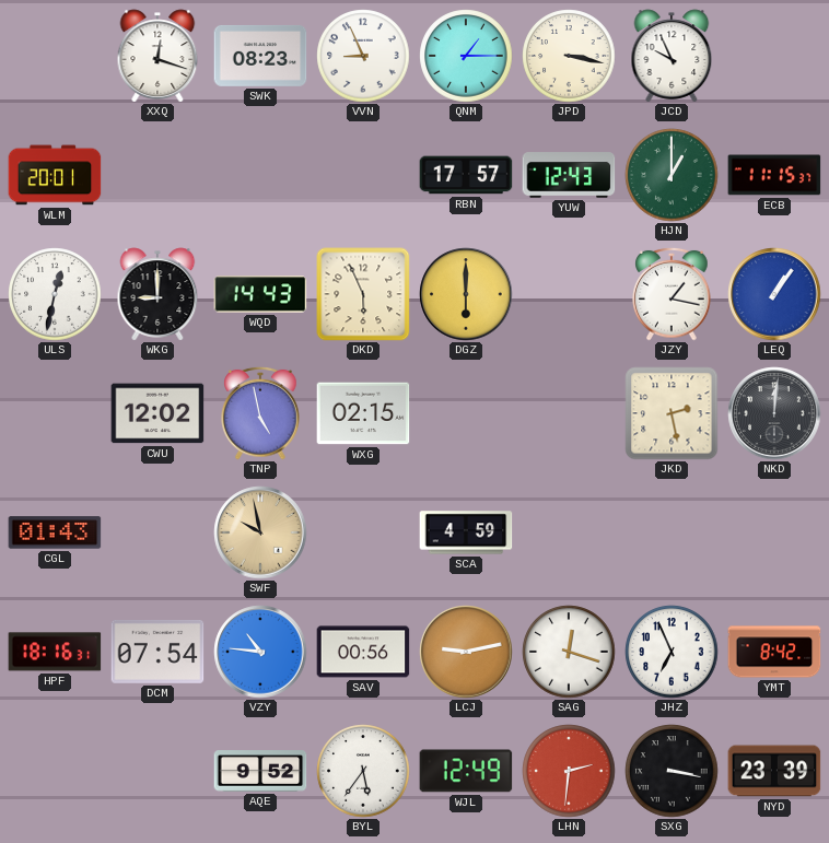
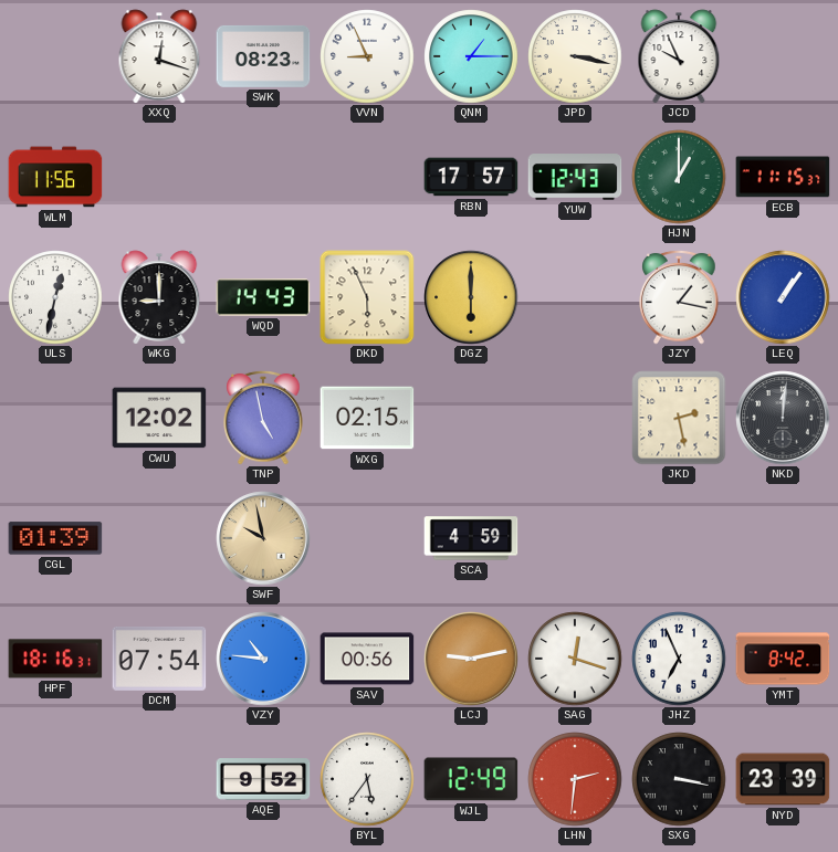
WLM: 20:01 -> 11:56 (55, 177)
CGL: 01:43 -> 01:39 (55, 538)
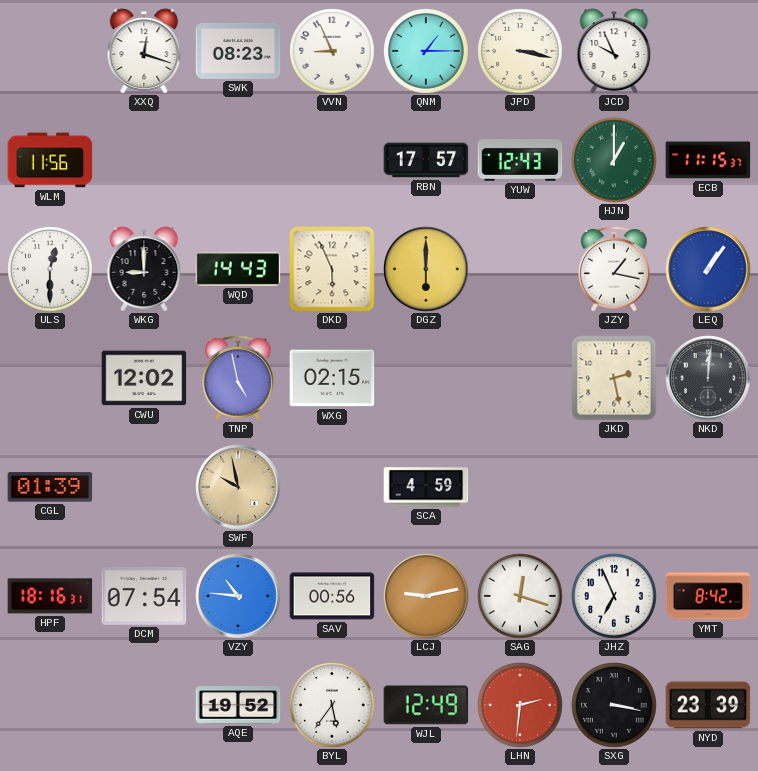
ULS: 12:32 -> 12:30 (50, 269)
AQE: 9:52 -> 19:52 (238, 705)
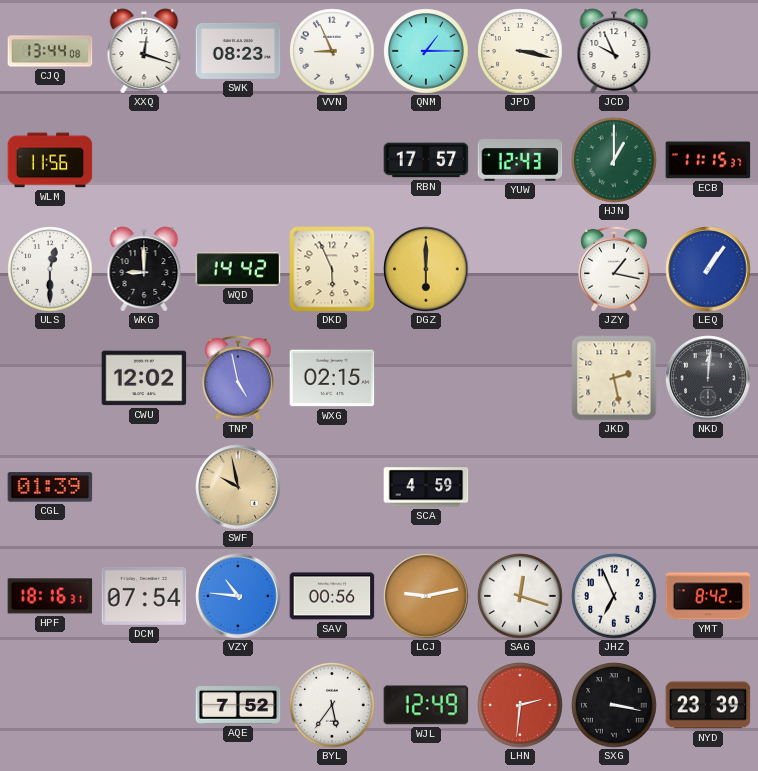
CJQ: none -> 13:44 (50, 51)
WQD: 14:43 -> 14:42 (238, 269)
AQE: 19:52 -> 7:52 (238, 705)
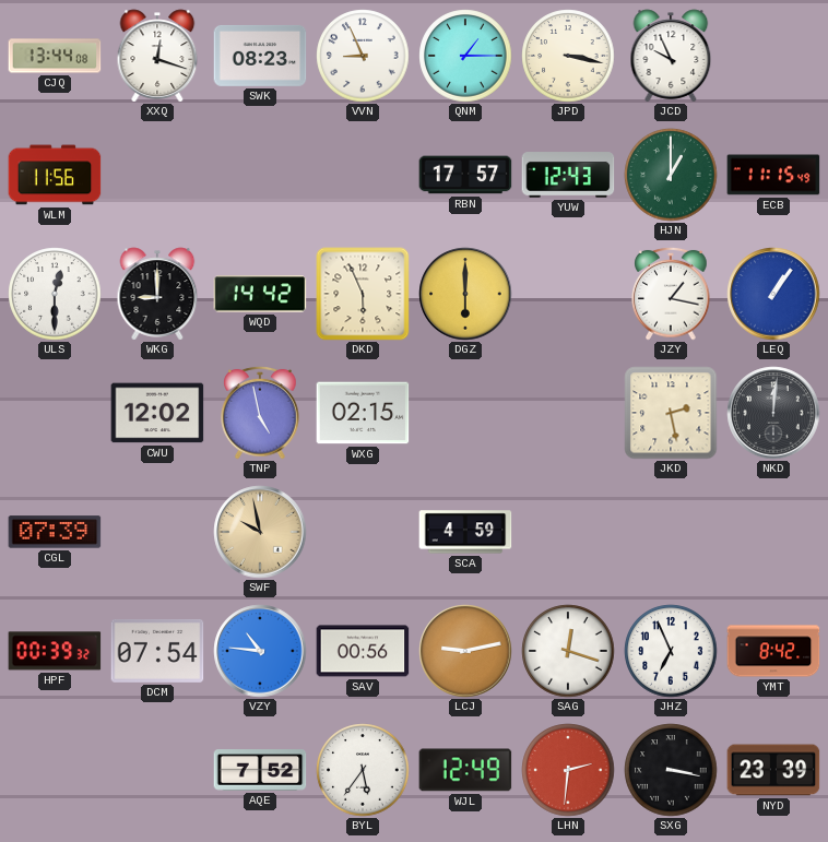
ECB: 11:15:37 -> 11:15:49 (773, 175)
CGL: 01:39 -> 07:39 (55, 532)
HPF: 18:16 -> 00:39 (55, 651)
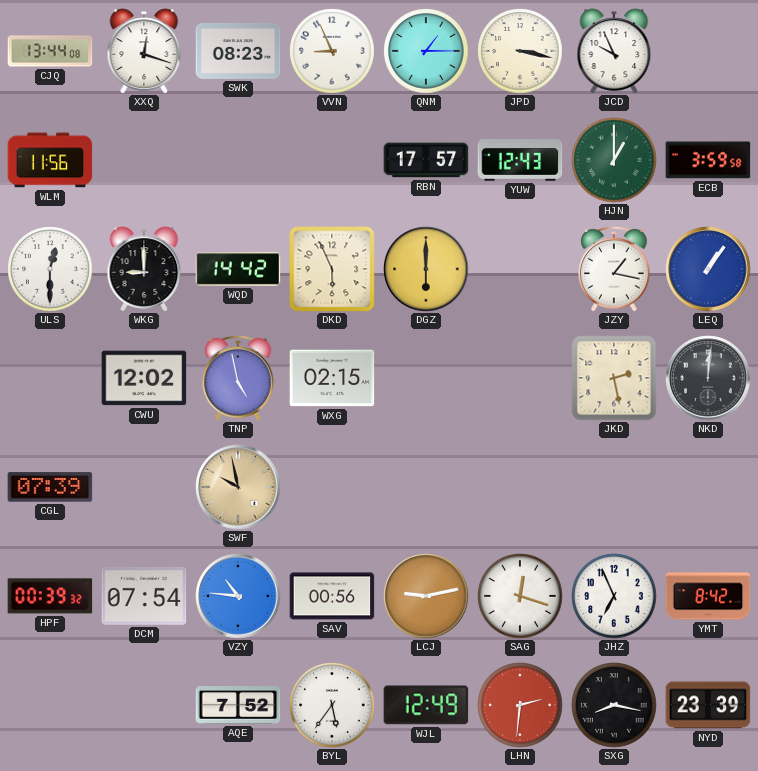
ECB: 11:15 -> 3:59 (708, 160)
SCA: 4:59 -> none (465, 532)
SXG: 3:17 -> 8:17 (614, 705)
